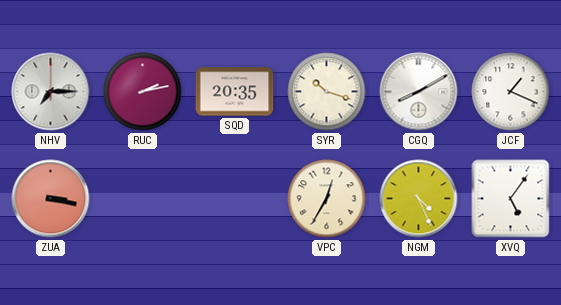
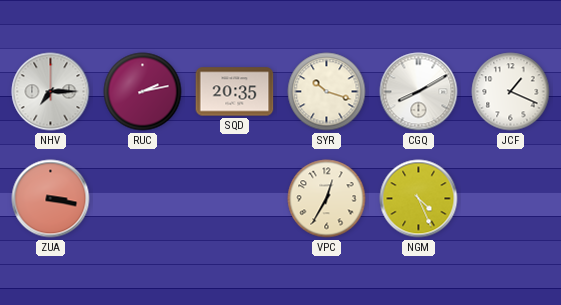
XVQ: 5:06 -> none (511, 199)
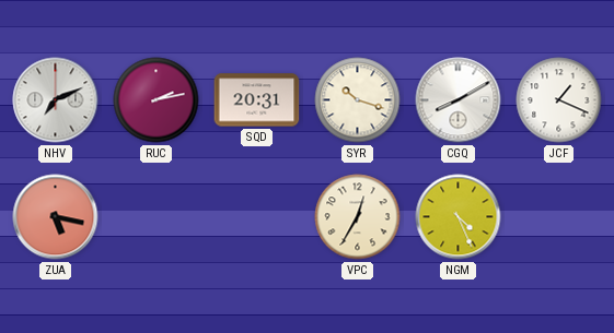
NHV: 7:15 -> 7:11 (56, 100)
SQD: 20:35 -> 20:31 (257, 100)
ZUA: 3:17 -> 5:17 (56, 217)
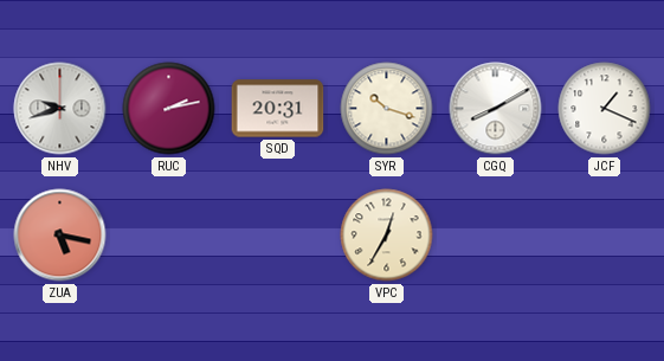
NHV: 7:11 -> 9:42 (60, 109)
NGM: 4:26 -> none (459, 217)
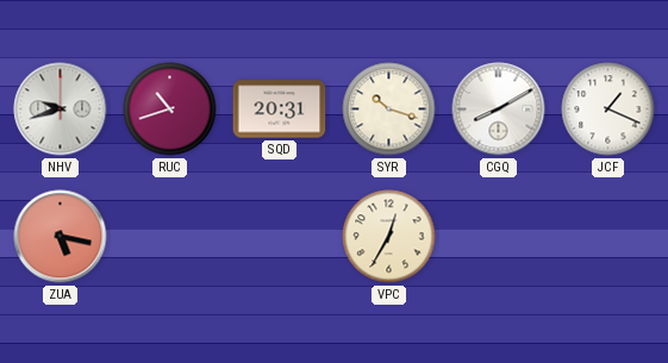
RUC: 2:13 -> 10:42 (170, 109)
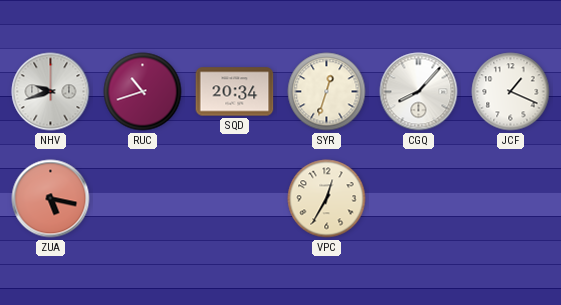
SQD: 20:31 -> 20:34 (235, 92)
SYR: 10:18 -> 12:33 (327, 92)
CGQ: 8:10 -> 8:07 (419, 92)
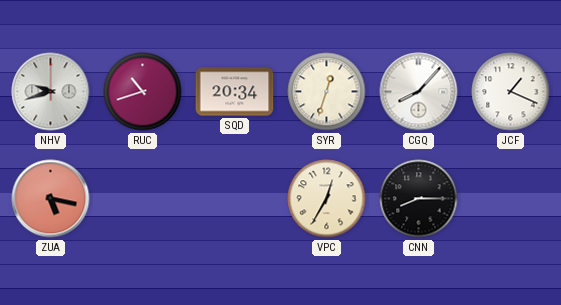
CNN: none -> 8:15 (419, 199)
